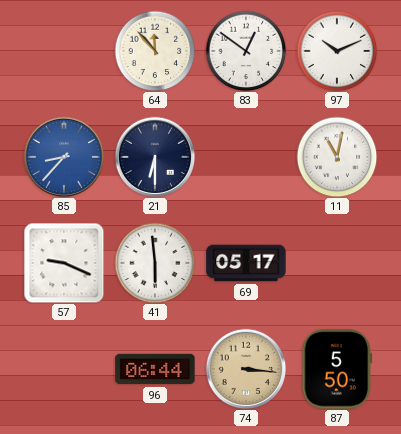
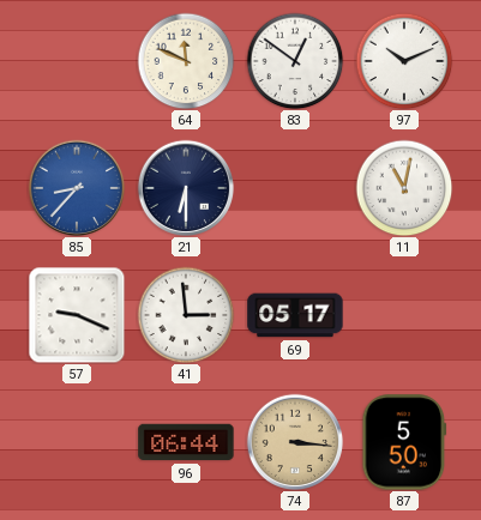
64: 11:53 -> 11:49 (186, 61)
41: 5:59 -> 2:59 (186, 315)
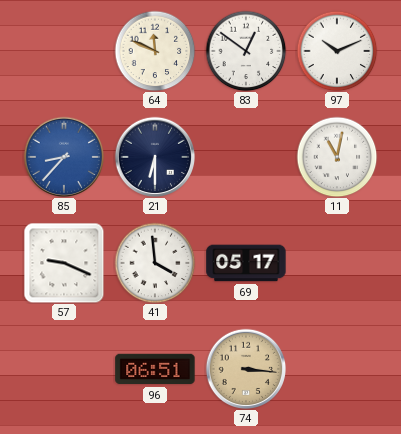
41: 2:59 -> 3:59 (155, 263)
96: 06:44 -> 06:51 (155, 369)
87: 5:50 -> none (404, 442)
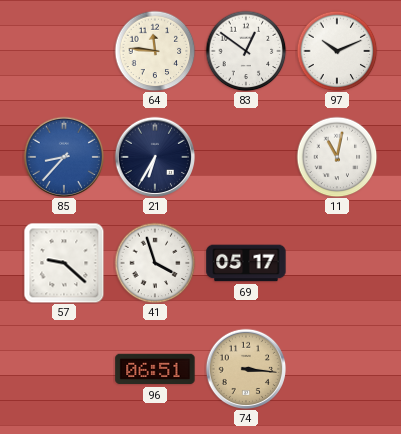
64: 11:49 -> 11:46 (155, 51)
21: 6:30 -> 6:35 (155, 157)
57: 9:19 -> 9:22 (64, 263)
41: 3:59 -> 3:57 (155, 263)
